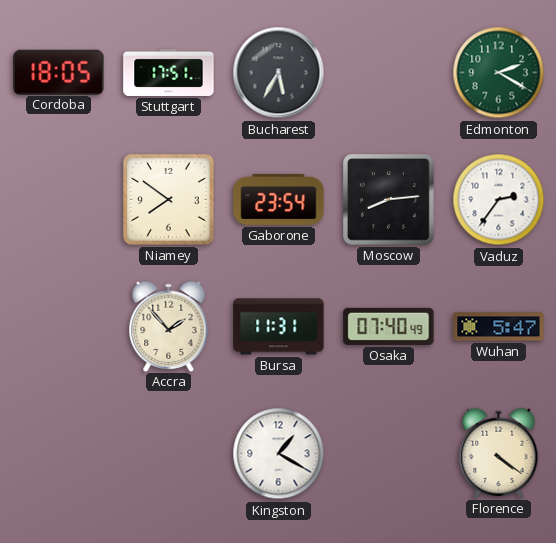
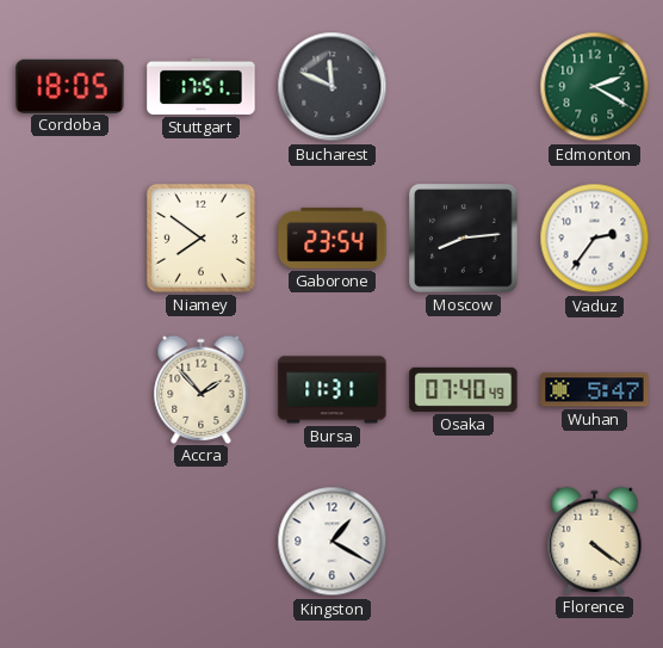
Bucharest: 5:35 -> 11:49 (333, 87)
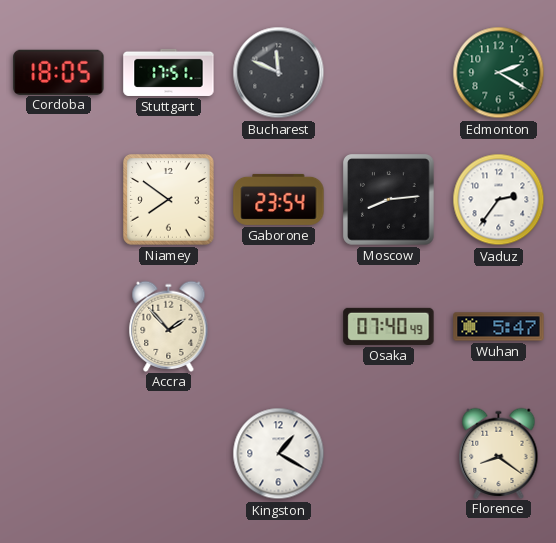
Bursa: 11:31 -> none (333, 390)
Florence: 4:21 -> 8:21 (499, 453)
